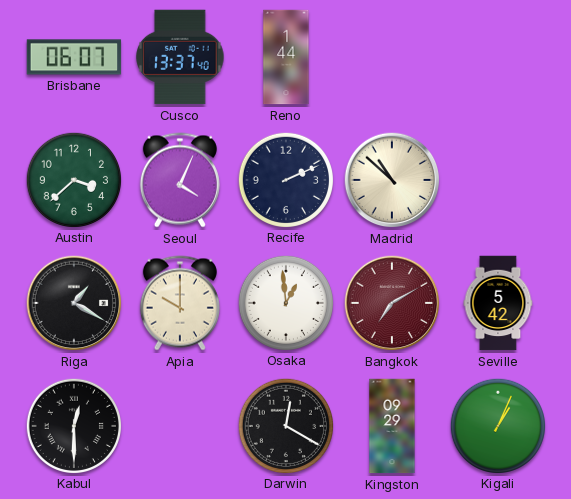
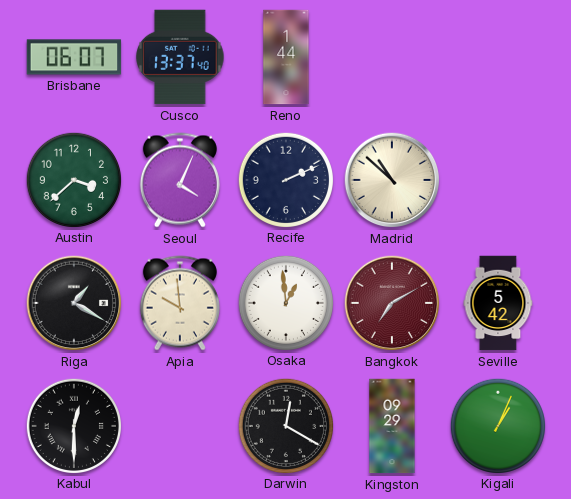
Apia: 10:00 -> 9:59 (180, 303)
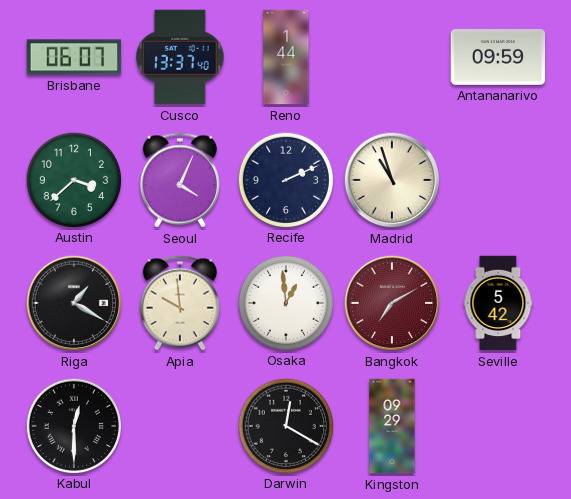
Antananarivo: none -> 09:59 (498, 58)
Madrid: 10:52 -> 10:57 (392, 180)
Kigali: 1:04 -> none (497, 425)
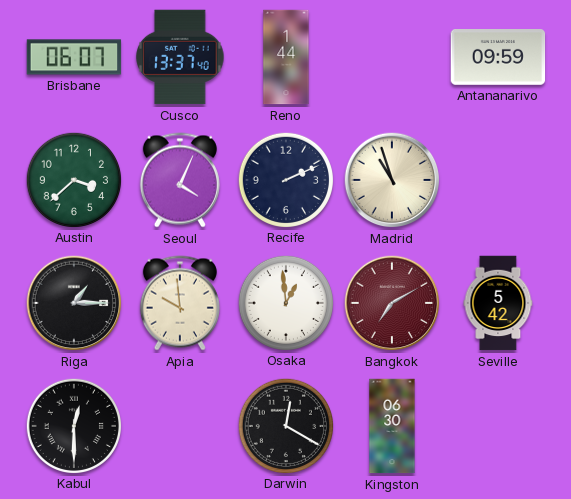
Riga: 1:20 -> 1:15 (74, 303)
Kingston: 09:29 -> 06:30 (392, 426)
